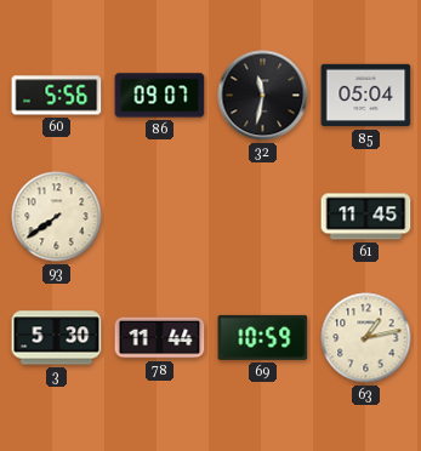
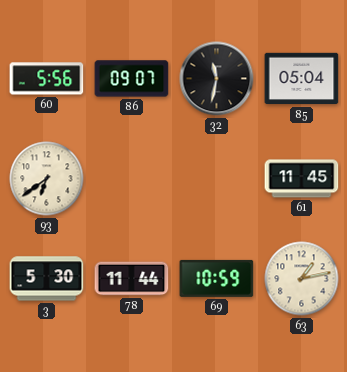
93: 7:39 -> 6:39 (47, 179)
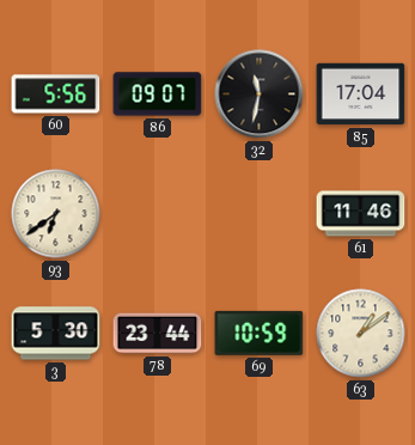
85: 05:04 -> 17:04 (361, 95)
61: 11:45 -> 11:46 (361, 214)
78: 11:44 -> 23:44 (158, 334)
63: 1:13 -> 1:09 (361, 334)
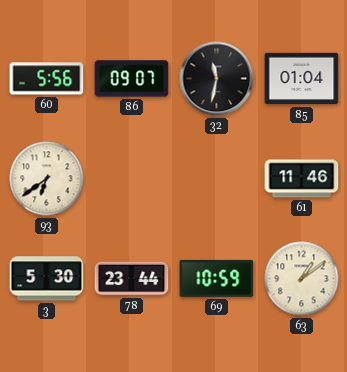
85: 17:04 -> 01:04 (302, 79)
